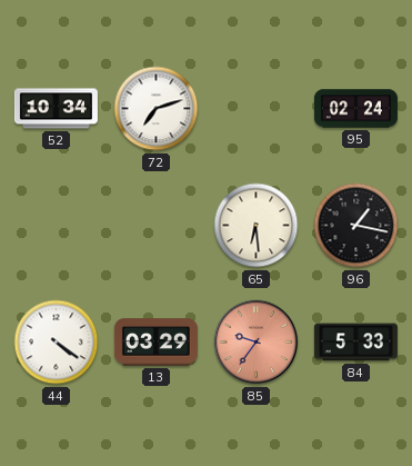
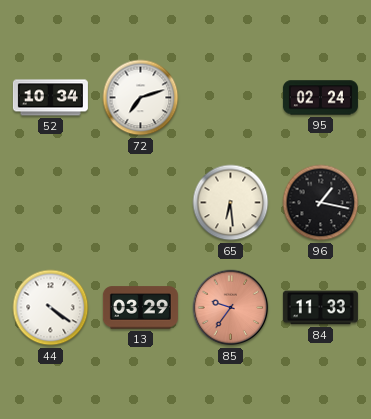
84: 5:33 -> 11:33 (320, 308)
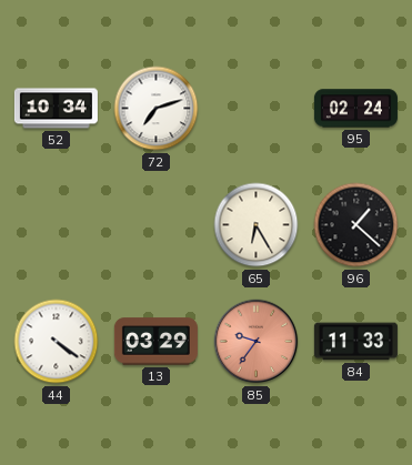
65: 6:29 -> 6:25 (257, 225)
96: 1:17 -> 1:22 (356, 225)
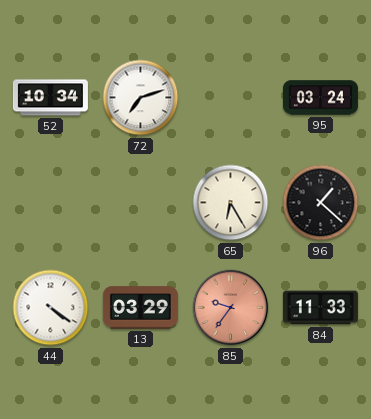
95: 02:24 -> 03:24 (320, 98)
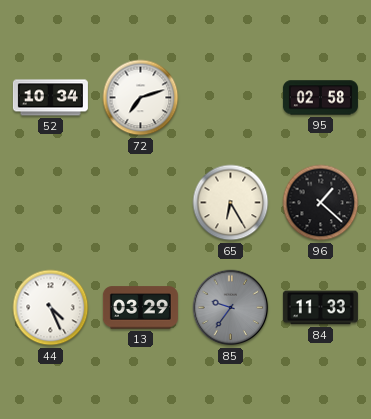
95: 03:24 -> 02:58 (320, 98)
44: 4:21 -> 4:26 (51, 308)
85 dial: salmon -> grey (231, 308)
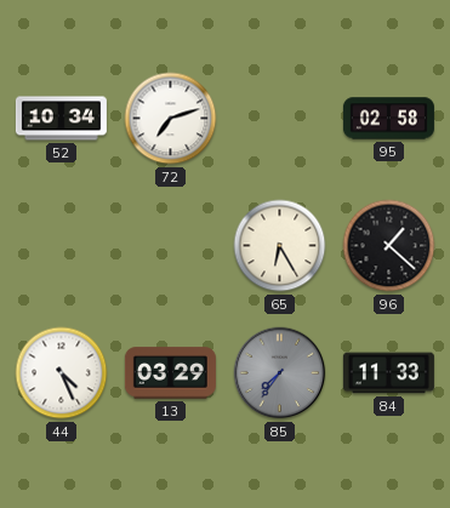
85: 9:36 -> 7:36 (280, 373)
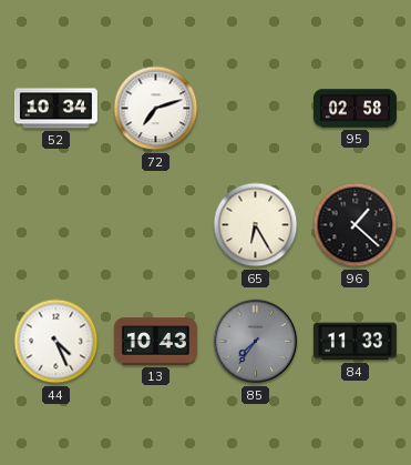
13: 03:29 -> 10:43 (155, 342)
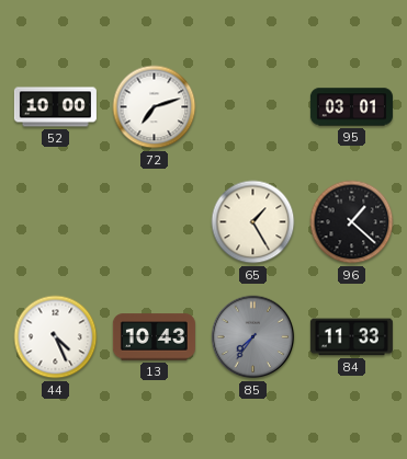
52: 10:34 -> 10:00 (55, 107)
95: 02:58 -> 03:01 (351, 107)
65: 6:25 -> 1:25 (253, 222)
